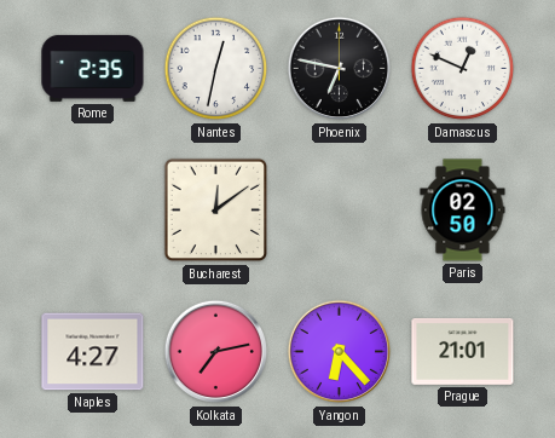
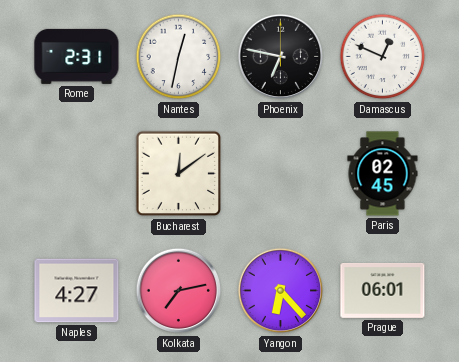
Rome: 2:35 -> 2:31 (77, 56)
Paris: 02:50 -> 02:45 (383, 174)
Prague: 21:01 -> 06:01 (383, 290)
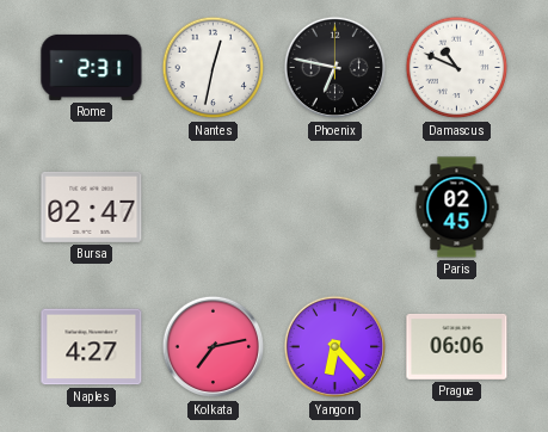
Damascus: 12:49 -> 10:49 (457, 68)
Bursa: none -> 02:47 (92, 206)
Bucharest: 12:09 -> none (179, 174)
Prague: 06:01 -> 06:06 (457, 346)
